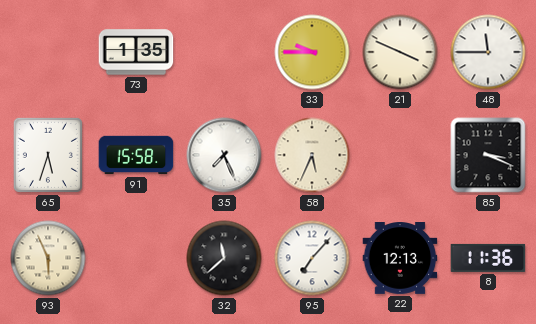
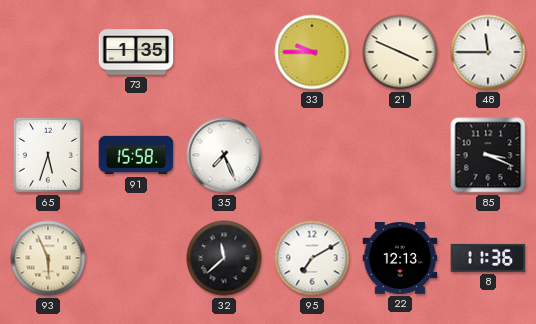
58: 5:34 -> none (312, 155)
95: 7:07 -> 7:10 (312, 258)
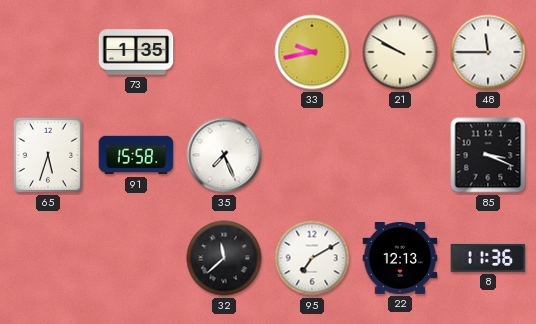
33: 9:45 -> 9:43 (312, 52)
21: 3:49 -> 9:50 (400, 52)
93: 5:56 -> none (48, 258)
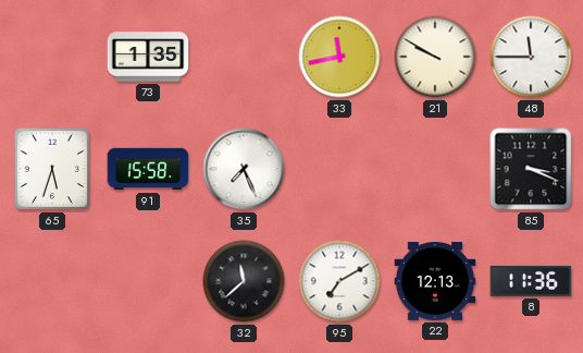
33: 9:43 -> 11:43 (339, 57)
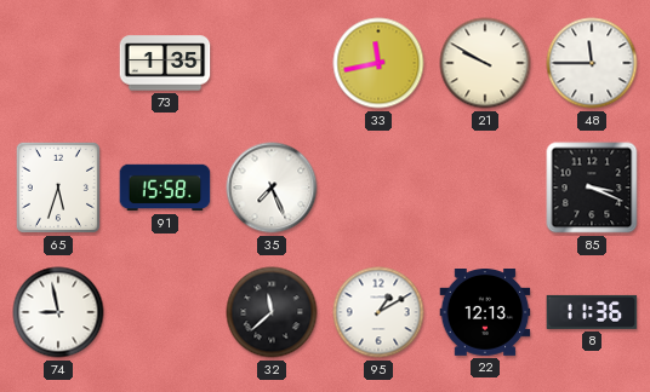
74: none -> 8:58 (58, 312)
95: 7:10 -> 1:10 (378, 312)
